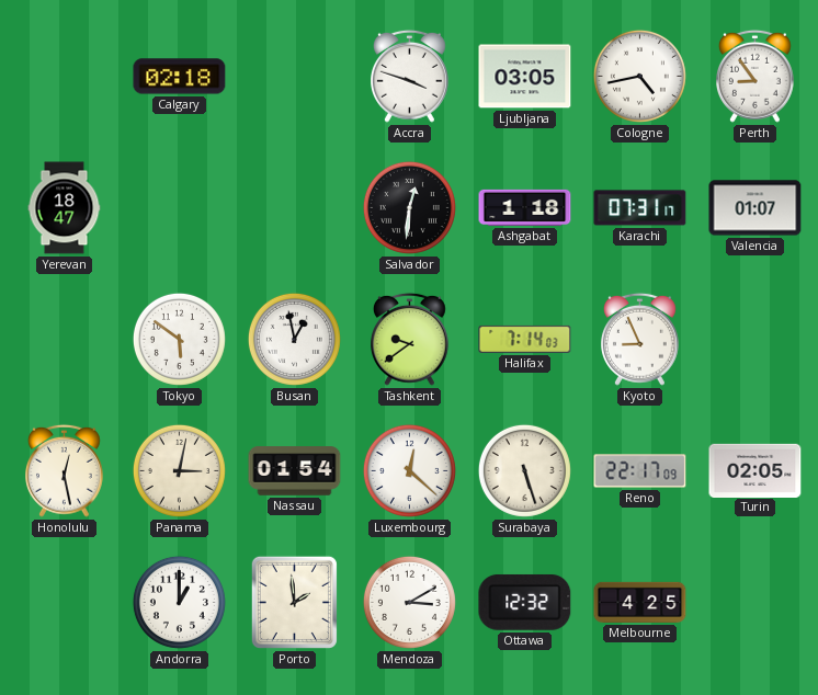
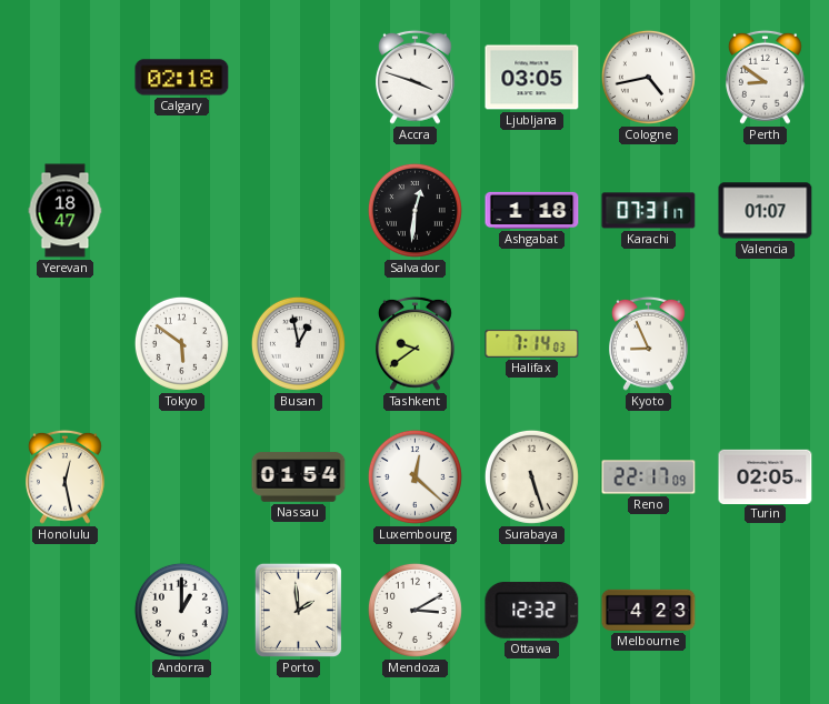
Perth: 8:54 -> 8:51 (766, 77)
Panama: 3:02 -> none (179, 470)
Melbourne: 4:25 -> 4:23 (649, 610)
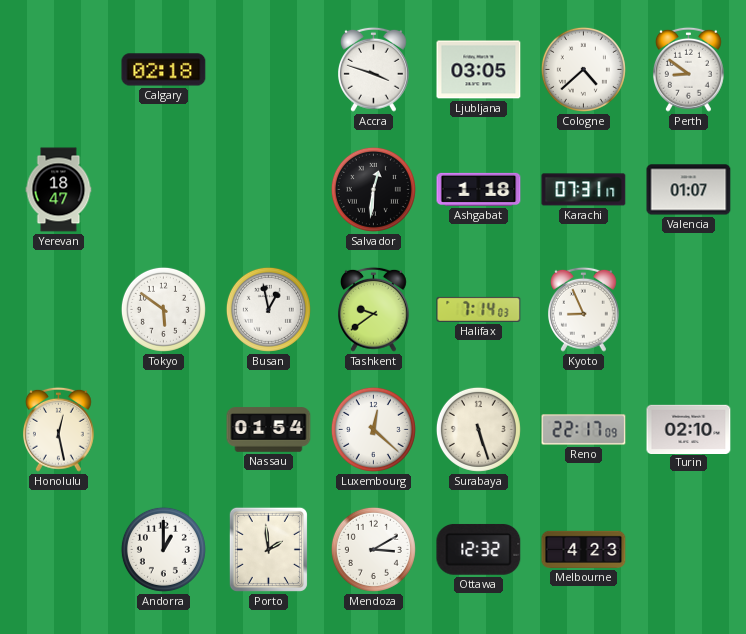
Cologne: 4:43 -> 4:38 (583, 69)
Turin: 02:05 -> 02:10 (689, 429)
